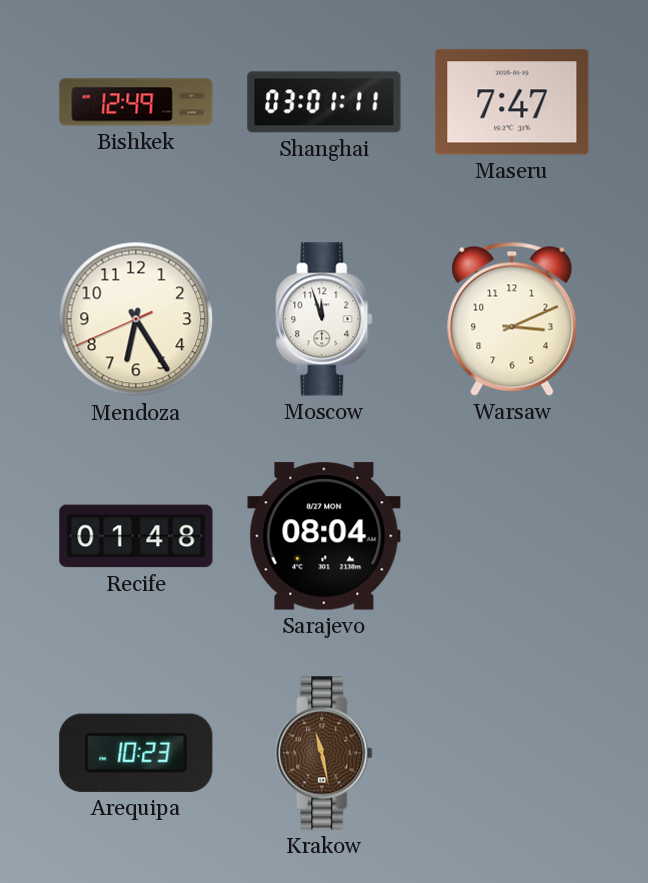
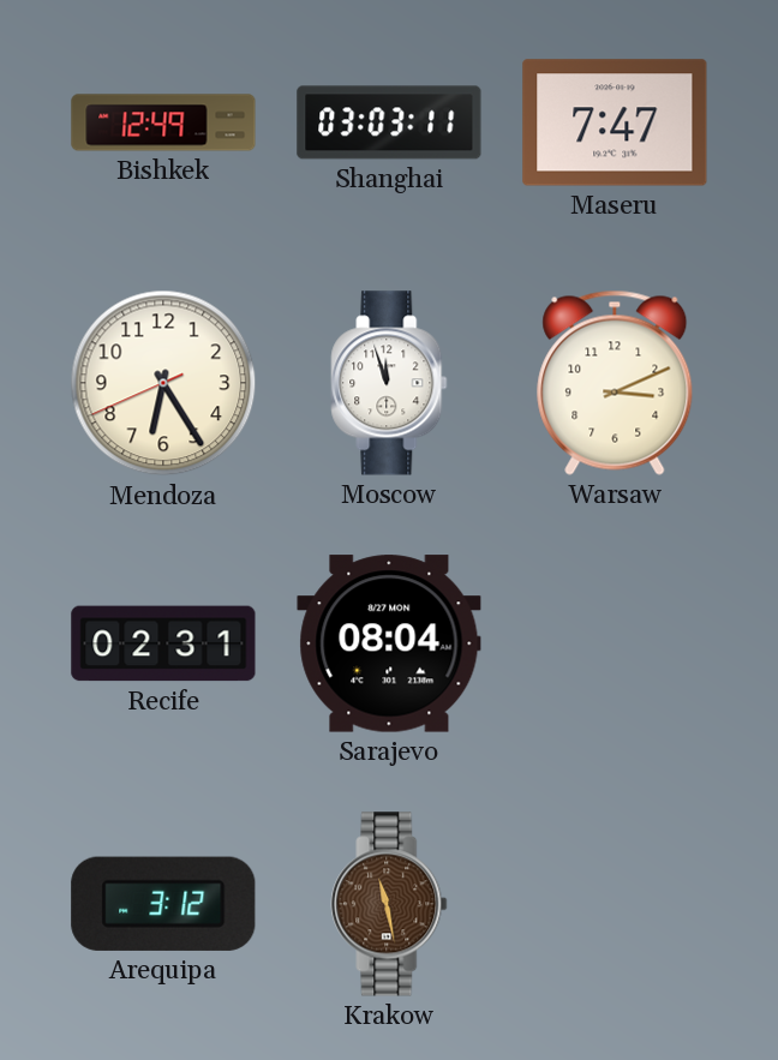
Shanghai: 03:01 -> 03:03 (389, 122)
Recife: 01:48 -> 02:31 (163, 643)
Arequipa: 10:23 -> 3:12 (163, 904)
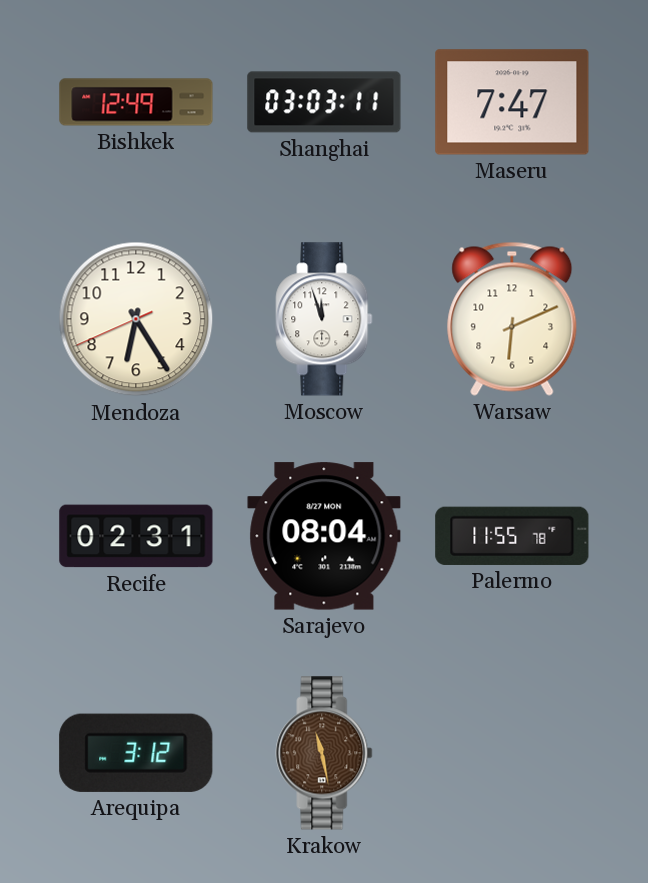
Warsaw: 3:11 -> 6:11 (512, 319)
Palermo: none -> 11:55 (512, 536)
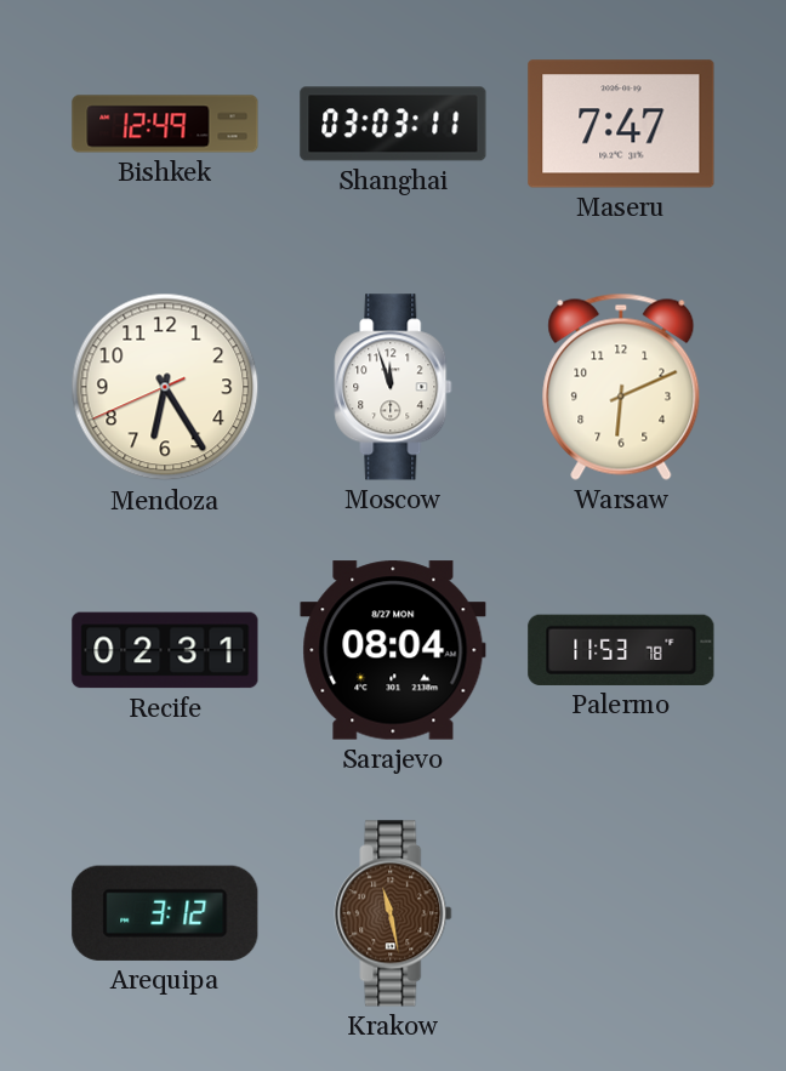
Palermo: 11:55 -> 11:53 (621, 650)
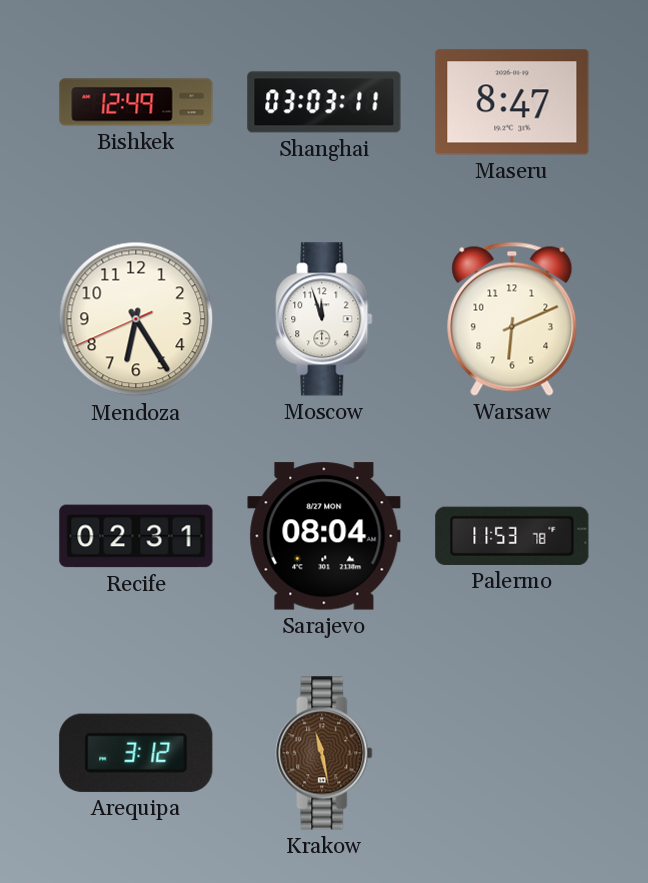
Maseru: 7:47 -> 8:47 (512, 102)
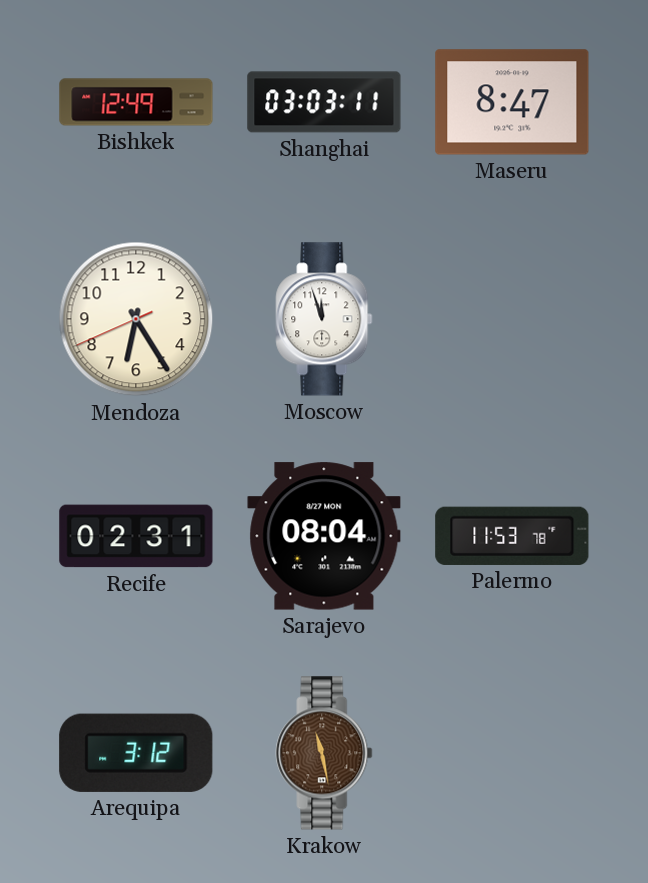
Warsaw: 6:11 -> none (512, 319)
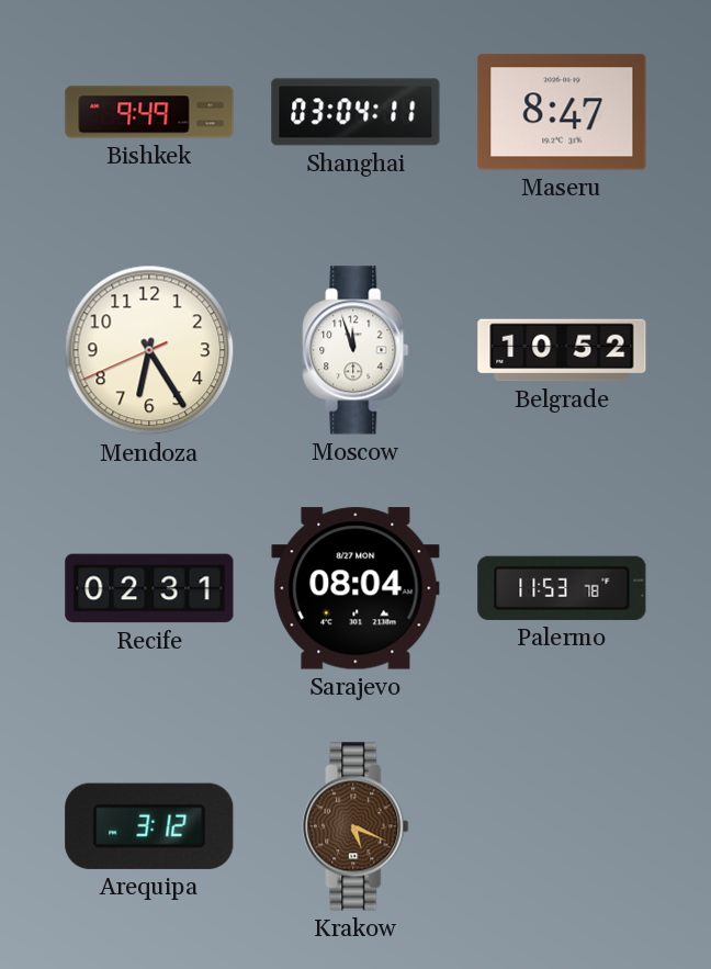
Bishkek: 12:49 -> 9:49 (149, 112)
Shanghai: 03:03 -> 03:04 (356, 112)
Belgrade: none -> 10:52 (562, 350)
Krakow: 11:28 -> 5:19 (356, 826)
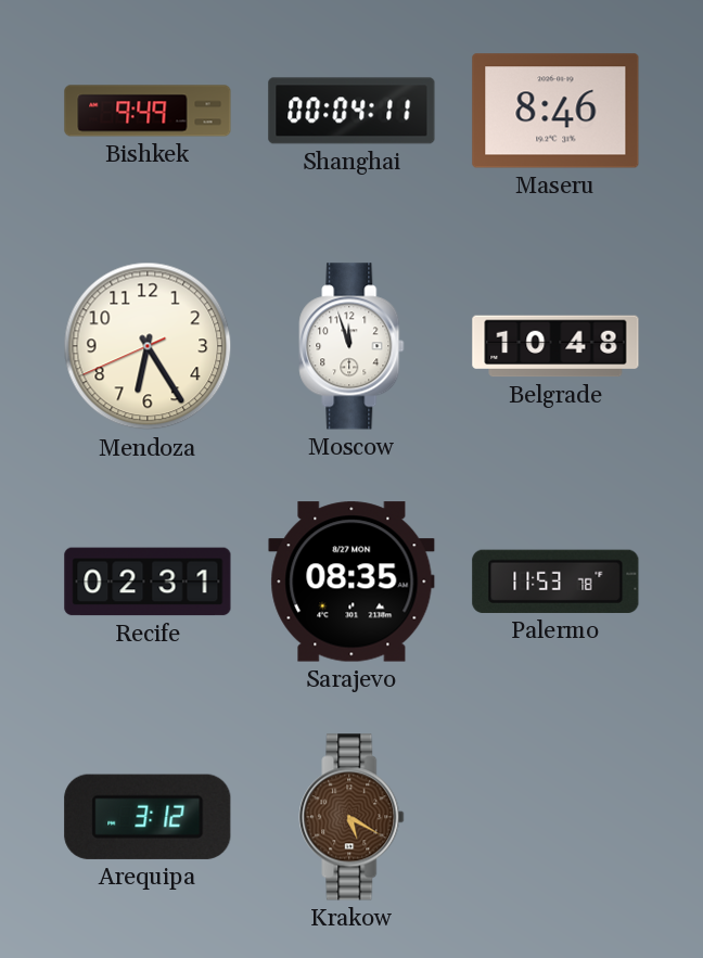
Shanghai: 03:04 -> 00:04 (351, 111)
Maseru: 8:47 -> 8:46 (555, 111)
Belgrade: 10:52 -> 10:48 (555, 346)
Sarajevo: 08:04 -> 08:35 (351, 582)
Krakow: 5:19 -> 5:20 (351, 817)
